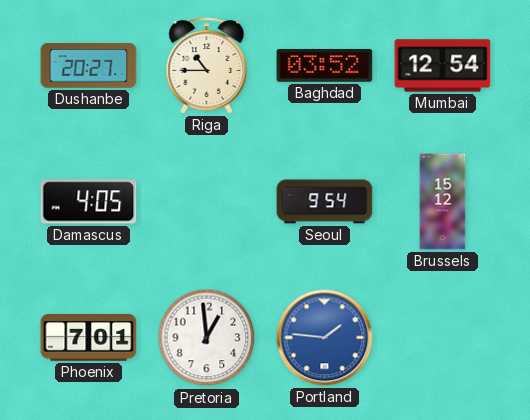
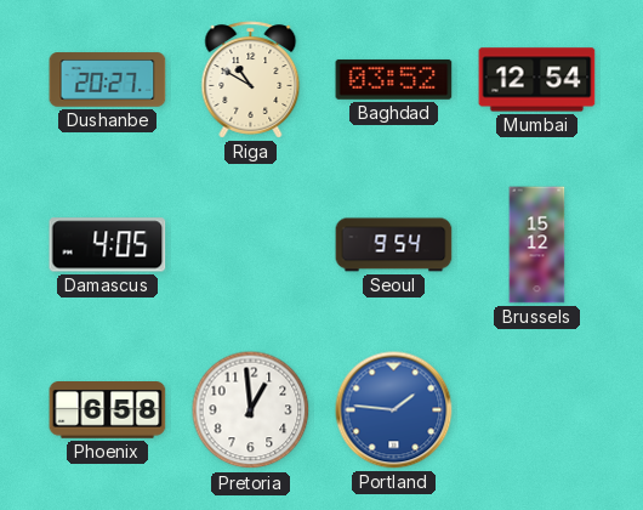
Riga: 10:45 -> 10:50 (251, 80)
Phoenix: 7:01 -> 6:58 (108, 410)
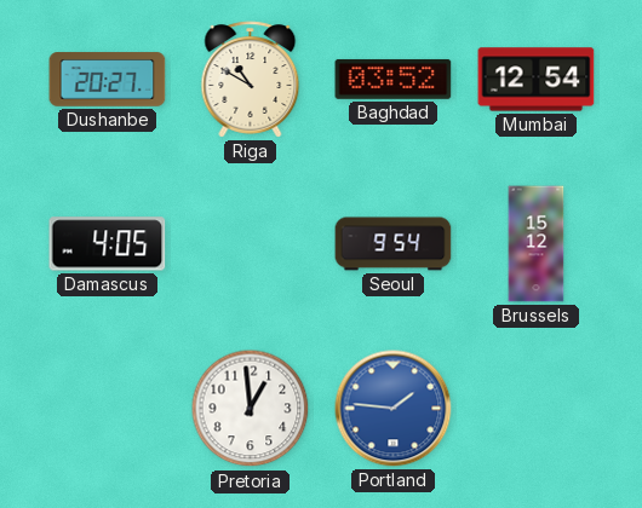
Phoenix: 6:58 -> none (108, 410)
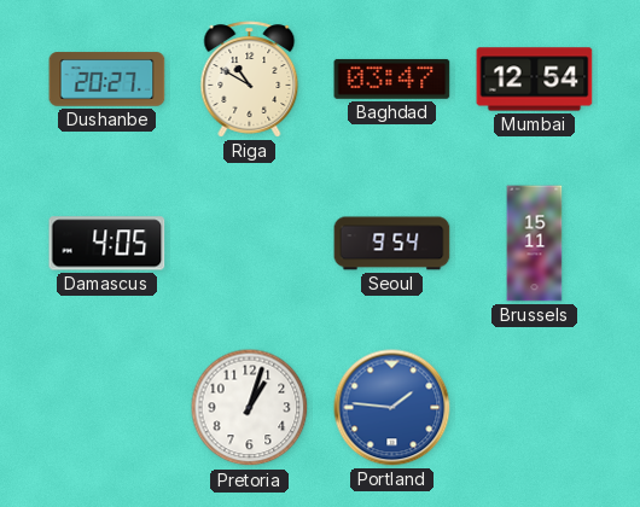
Baghdad: 03:52 -> 03:47 (392, 78)
Brussels: 15:12 -> 15:11 (535, 244)
Pretoria: 12:59 -> 1:03 (250, 408)
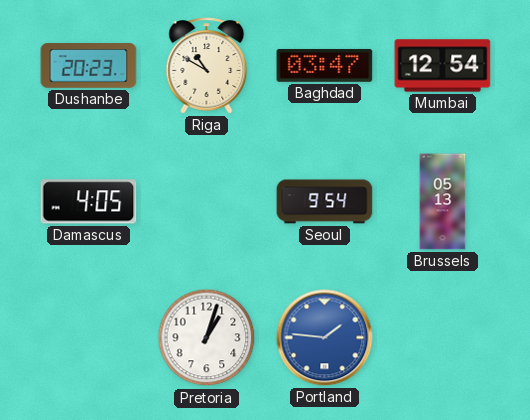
Dushanbe: 20:27 -> 20:23 (89, 66)
Brussels: 15:11 -> 05:13 (443, 202)
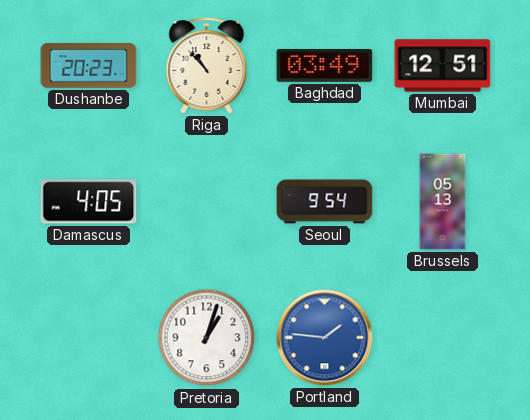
Riga: 10:50 -> 10:53 (207, 66)
Baghdad: 03:47 -> 03:49 (325, 65)
Mumbai: 12:54 -> 12:51 (443, 66)
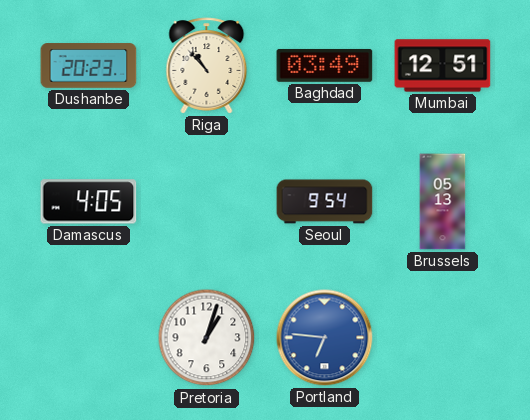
Portland: 1:46 -> 6:46 (325, 338)
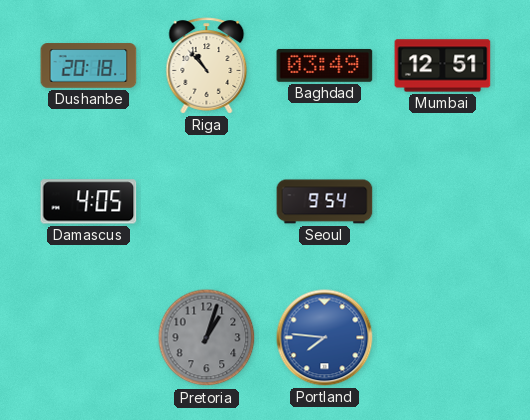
Dushanbe: 20:23 -> 20:18 (89, 66)
Brussels: 05:13 -> none (443, 202)
Pretoria dial: white -> grey (207, 338)
Portland: 6:46 -> 7:46 (325, 338)
